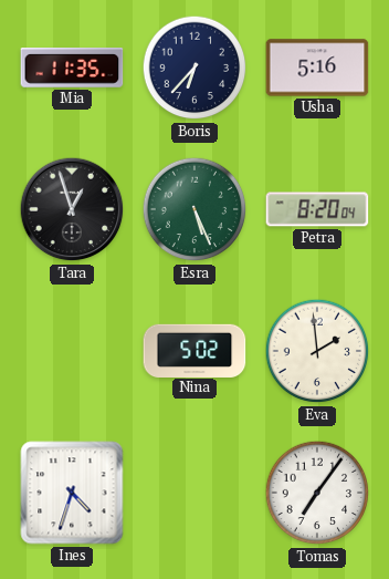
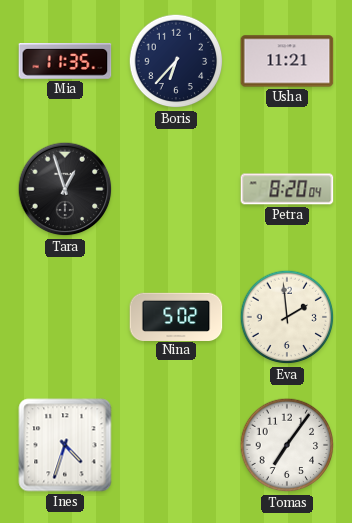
Usha: 5:16 -> 11:21 (287, 61)
Esra: 5:26 -> none (195, 209)
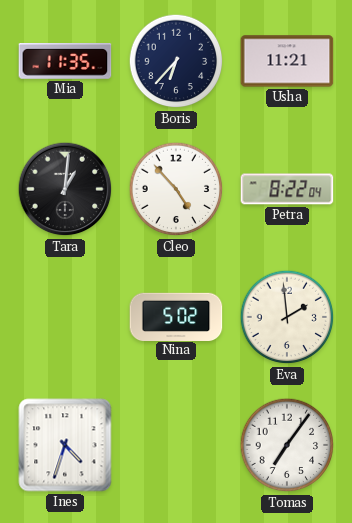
Tara: 12:57 -> 1:01 (65, 189)
Cleo: none -> 4:53 (176, 189)
Petra: 8:20 -> 8:22 (287, 189)
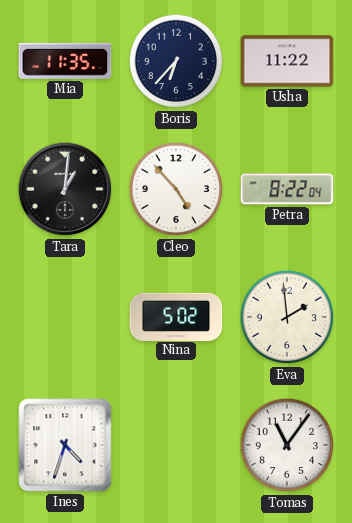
Usha: 11:21 -> 11:22 (287, 61)
Tomas: 7:06 -> 11:06 (287, 445)
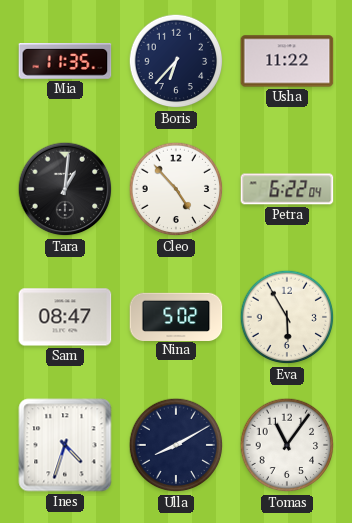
Petra: 8:22 -> 6:22 (287, 189)
Sam: none -> 08:47 (65, 317)
Eva: 1:59 -> 5:55 (287, 317)
Ulla: none -> 8:10 (176, 445)
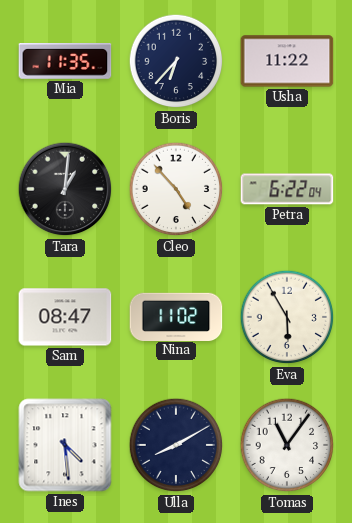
Nina: 5:02 -> 11:02 (176, 316)
Ines: 4:33 -> 4:29 (65, 445)
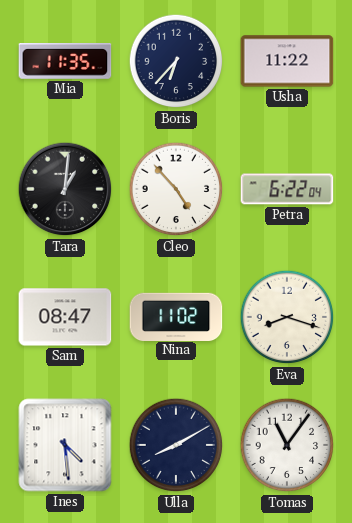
Eva: 5:55 -> 8:18 (287, 317)
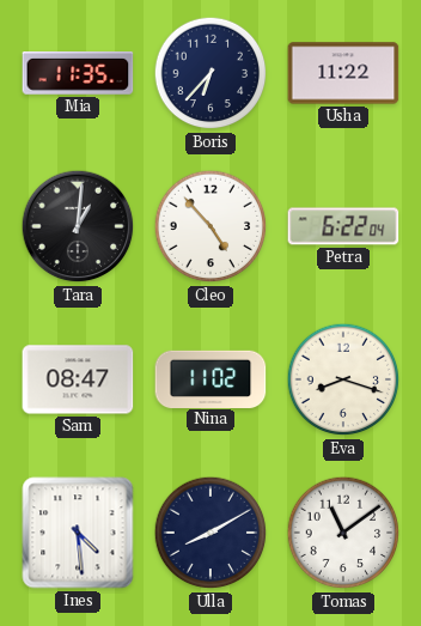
Tomas: 11:06 -> 11:09 (343, 533)
